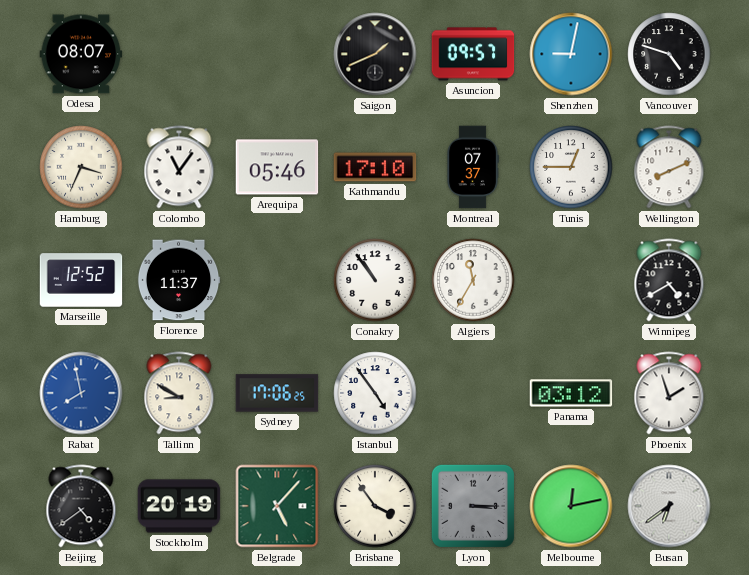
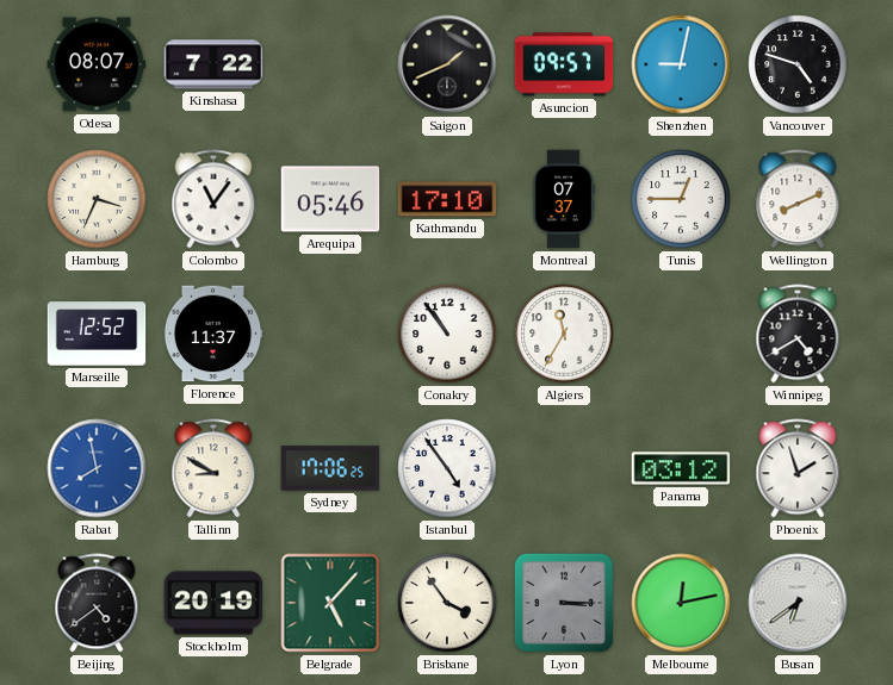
Kinshasa: none -> 7:22 (213, 64)
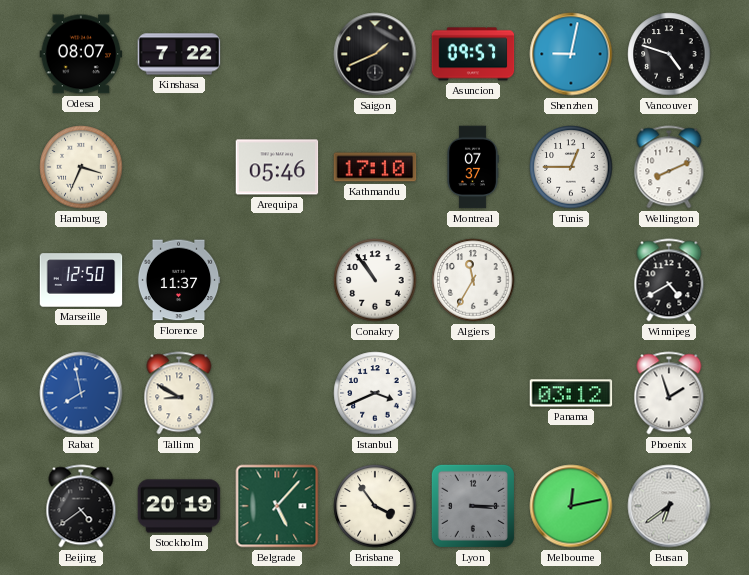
Colombo: 11:06 -> none (213, 199)
Marseille: 12:52 -> 12:50 (81, 280)
Sydney: 17:06 -> none (330, 468)
Istanbul: 4:54 -> 3:41 (375, 393)
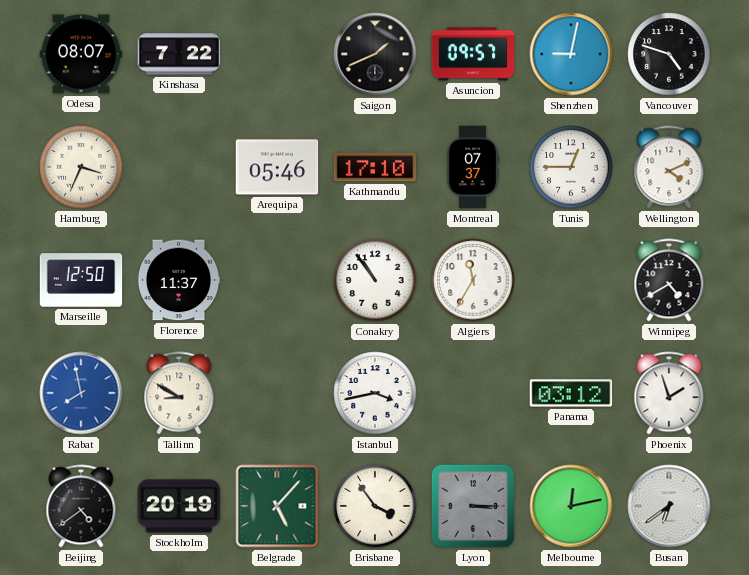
Wellington: 8:11 -> 4:11 (669, 167)
Istanbul: 3:41 -> 3:43 (375, 393)
